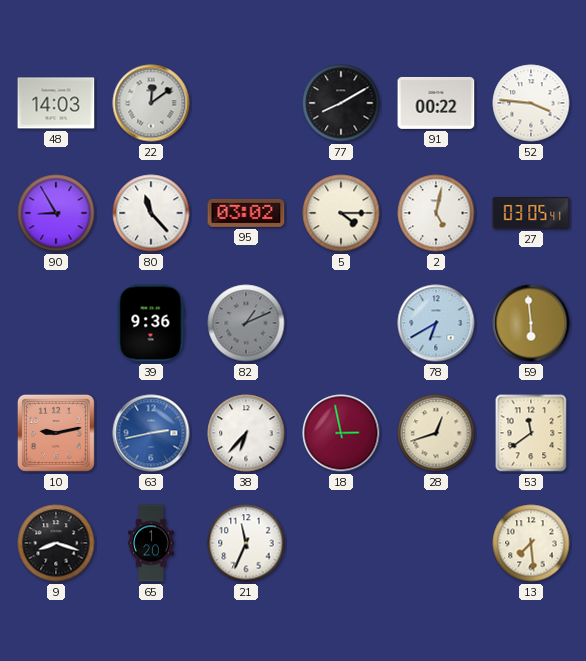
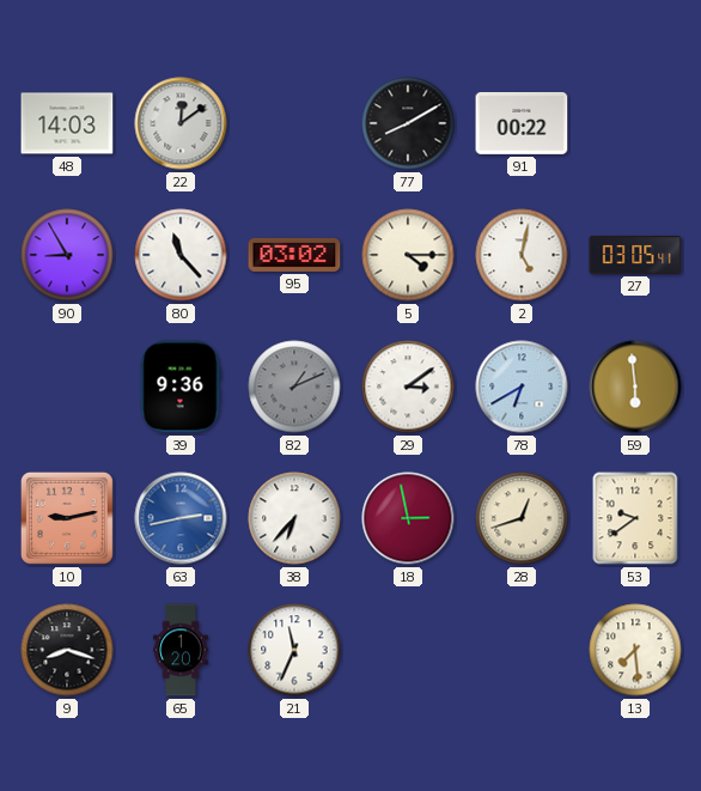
52: 3:46 -> none (531, 103)
29: none -> 3:09 (408, 387)
53: 11:39 -> 9:39 (635, 518)
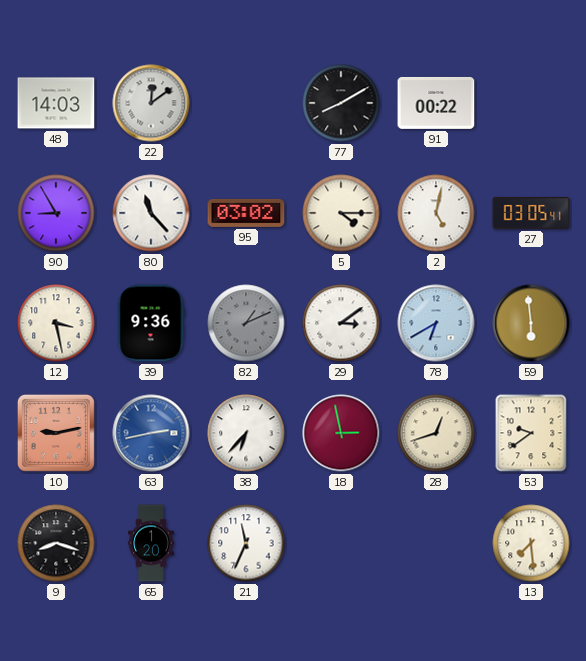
12: none -> 3:28 (56, 323)
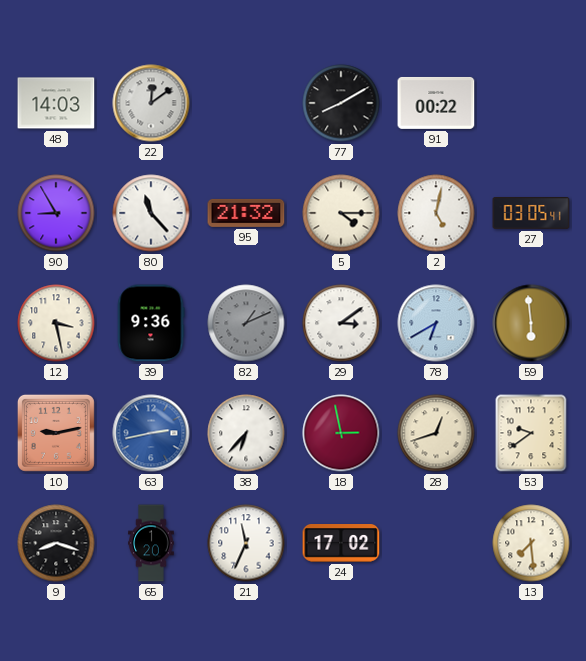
95: 03:02 -> 21:32 (246, 213)
24: none -> 17:02 (341, 544)
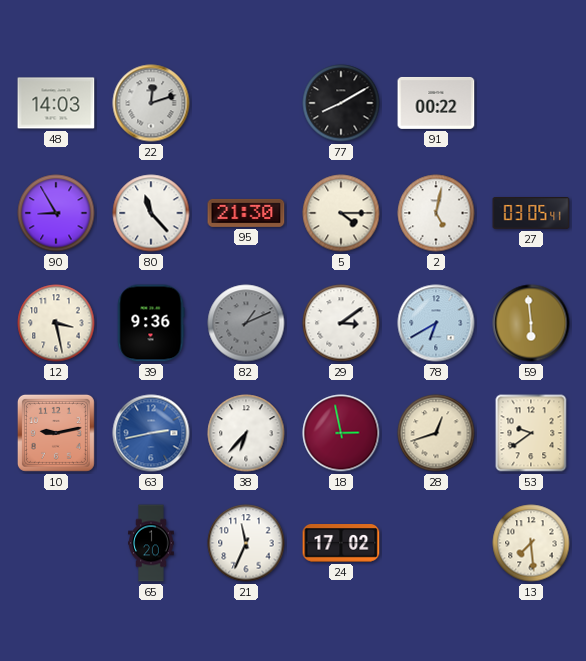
22: 12:09 -> 12:12 (151, 103)
95: 21:32 -> 21:30 (246, 213)
9: 8:18 -> none (56, 543)
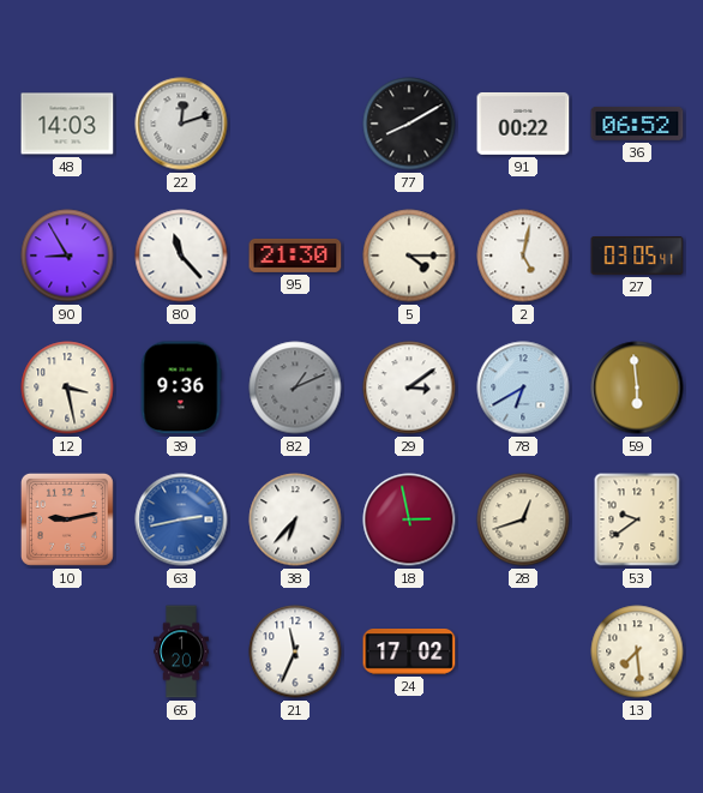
36: none -> 06:52 (637, 124)
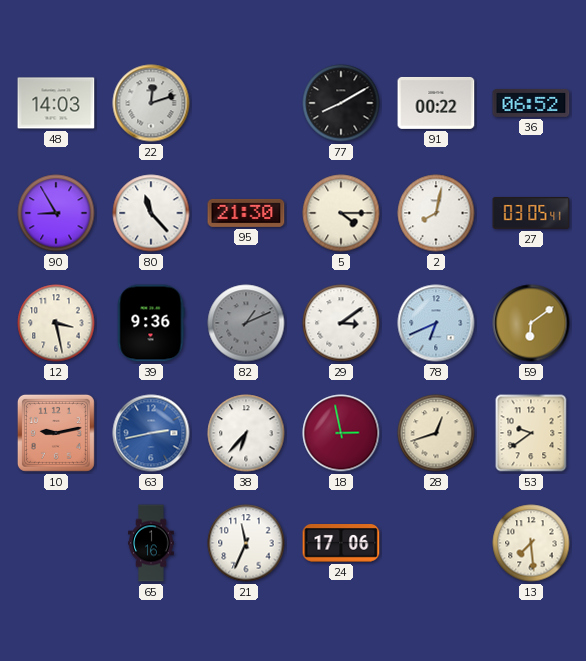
2: 5:02 -> 8:02 (436, 213)
78: 6:40 -> 6:41 (436, 323)
59: 5:59 -> 6:09 (531, 323)
65: 1:20 -> 1:16 (151, 543)
24: 17:02 -> 17:06 (341, 544)
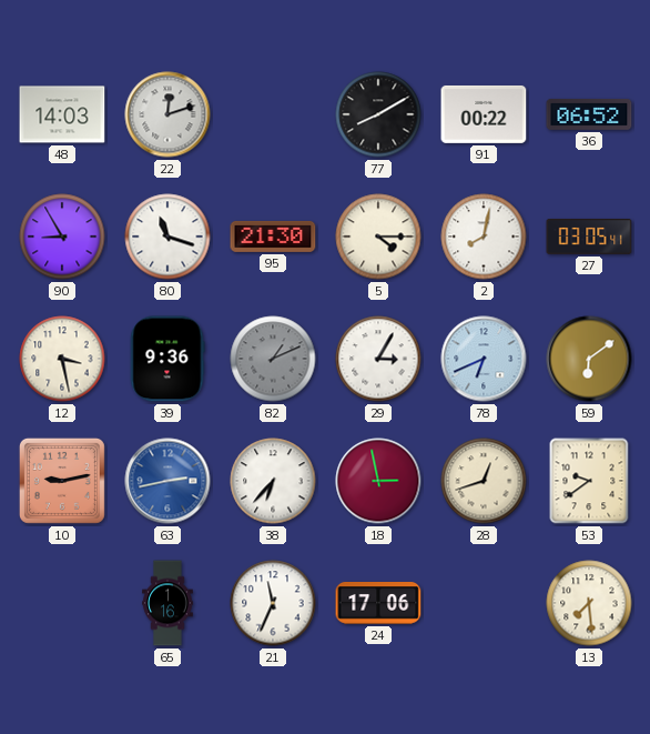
80: 11:23 -> 11:18 (167, 237)
29: 3:09 -> 3:05 (378, 359)
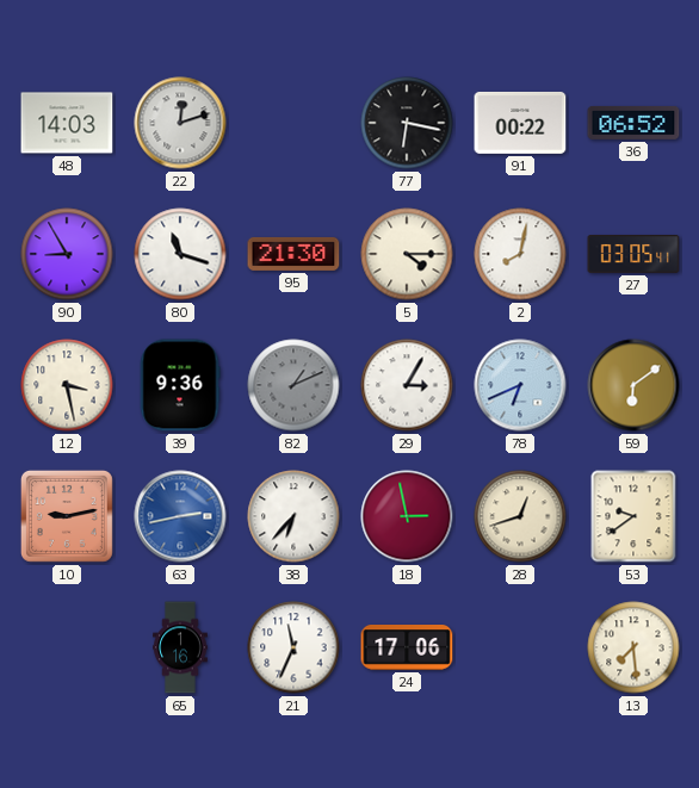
77: 8:10 -> 6:17 (407, 123)
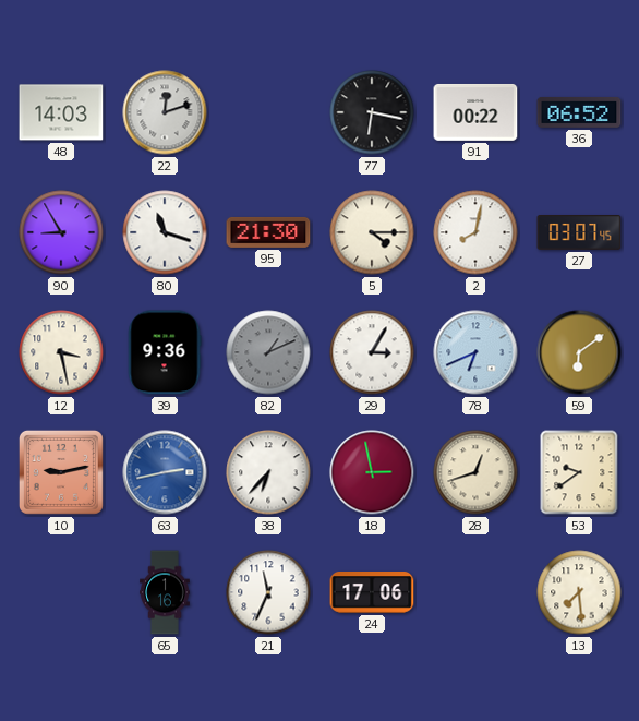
27: 03:05 -> 03:07 (579, 232)
